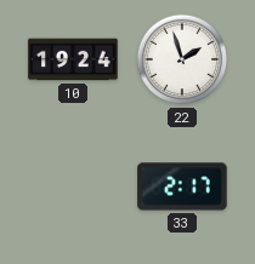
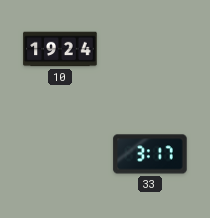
22: 1:57 -> none (182, 59)
33: 2:17 -> 3:17 (150, 154)
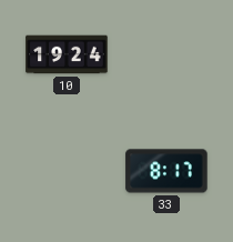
33: 3:17 -> 8:17 (166, 171)
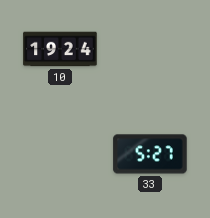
33: 8:17 -> 5:27 (150, 154)
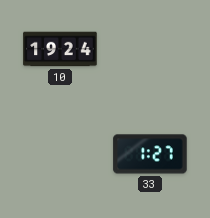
33: 5:27 -> 1:27 (150, 154)
